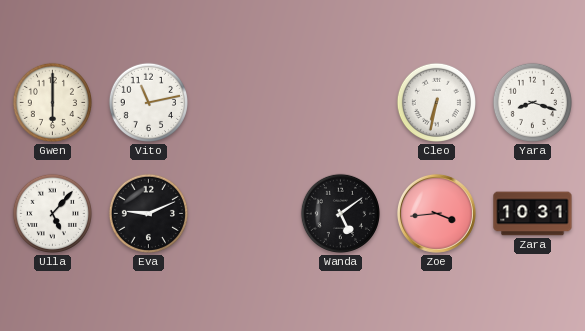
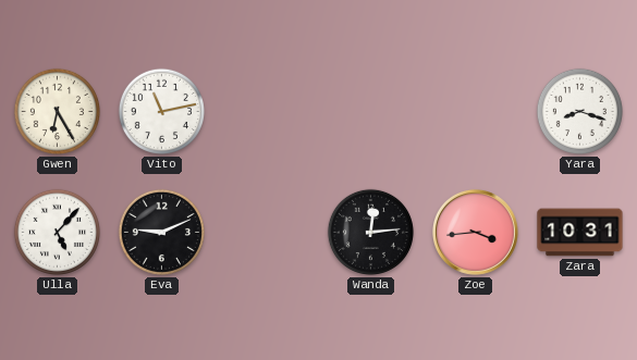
Gwen: 6:00 -> 6:25 (57, 111)
Cleo: 6:32 -> none (436, 102)
Wanda: 5:09 -> 12:14 (370, 232)
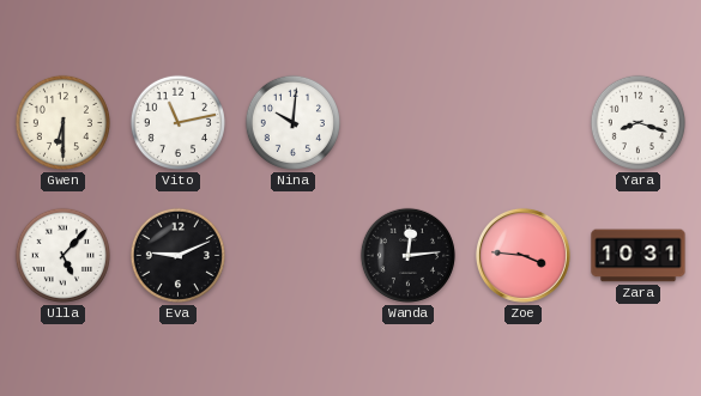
Gwen: 6:25 -> 6:30 (62, 122)
Nina: none -> 10:01 (292, 122)
Zoe: 3:44 -> 3:46 (522, 255)
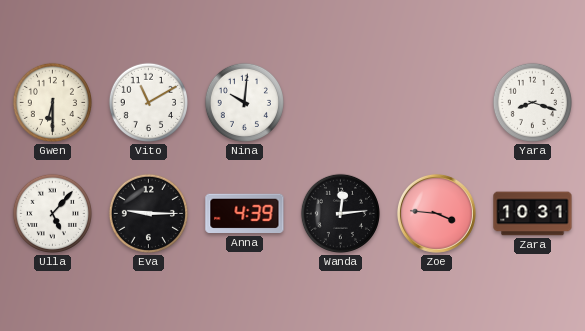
Vito: 11:13 -> 11:10 (148, 102)
Eva: 9:11 -> 9:15 (148, 213)
Anna: none -> 4:39 (245, 214)
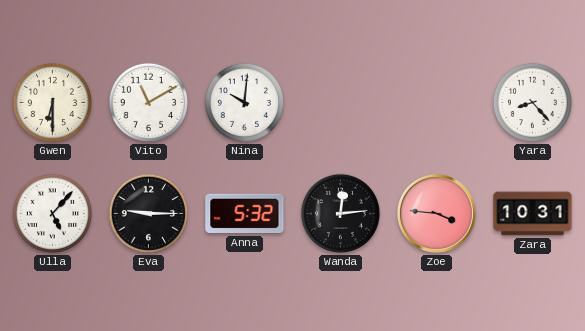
Yara: 8:18 -> 8:23 (532, 102)
Anna: 4:39 -> 5:32 (245, 214)
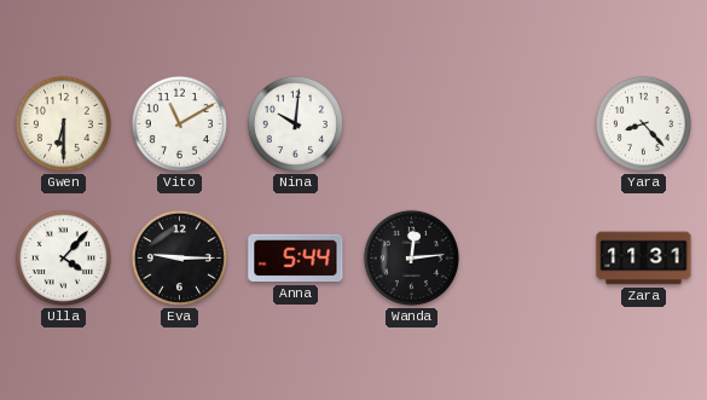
Ulla: 5:07 -> 4:07 (63, 257)
Anna: 5:32 -> 5:44 (296, 259)
Zoe: 3:46 -> none (436, 213)
Zara: 10:31 -> 11:31 (644, 259)
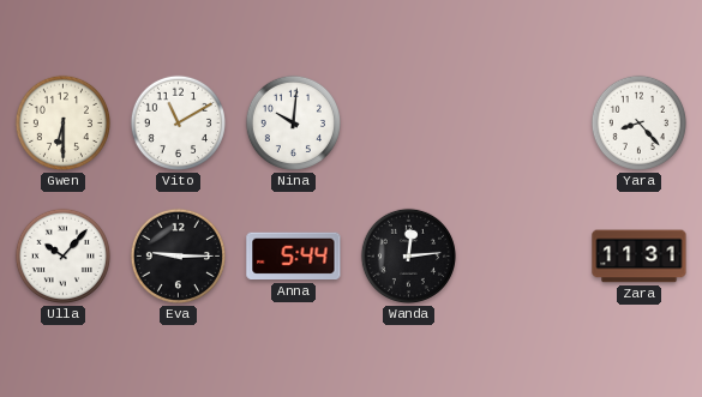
Ulla: 4:07 -> 10:07 (62, 255)
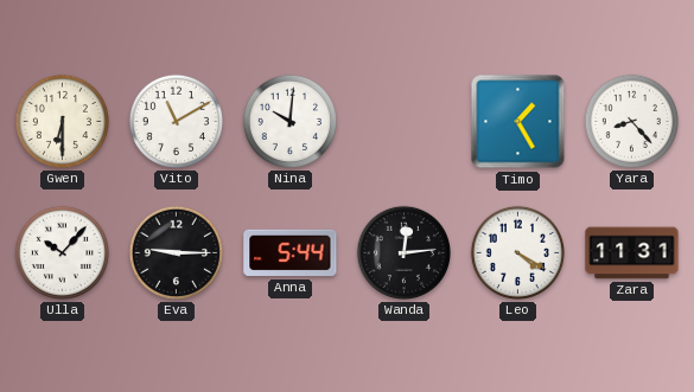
Timo: none -> 1:25 (518, 122)
Leo: none -> 4:20 (517, 252)
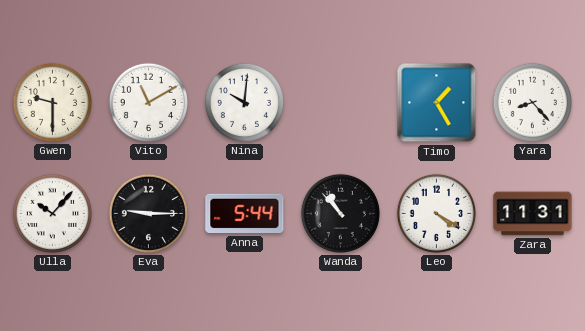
Gwen: 6:30 -> 9:30 (52, 102)
Wanda: 12:14 -> 10:53 (340, 213)
